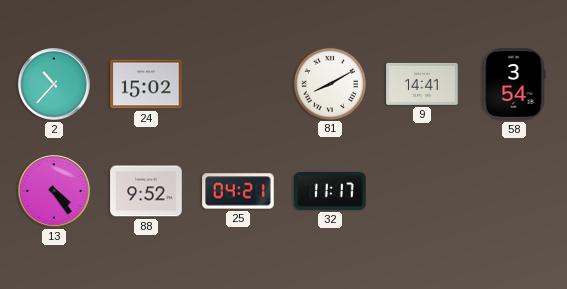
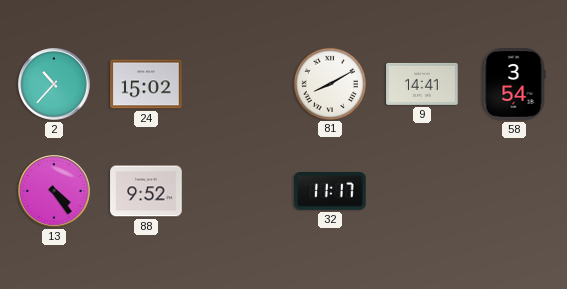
25: 04:21 -> none (238, 191)
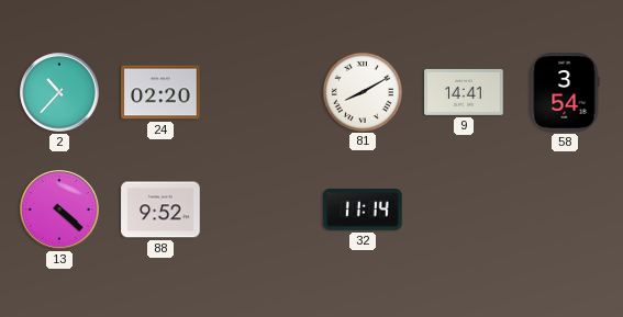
24: 15:02 -> 02:20 (160, 92)
13: 4:24 -> 4:22 (59, 210)
32: 11:17 -> 11:14 (363, 211)
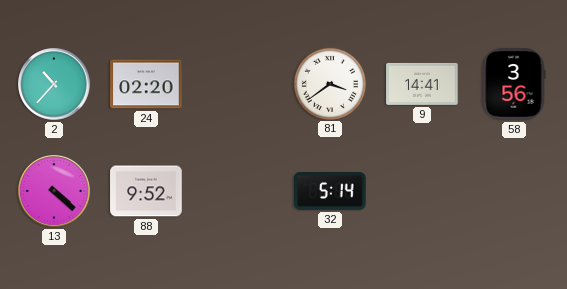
81: 8:10 -> 3:39 (329, 83)
58: 3:54 -> 3:56 (514, 84)
32: 11:14 -> 5:14 (330, 192)
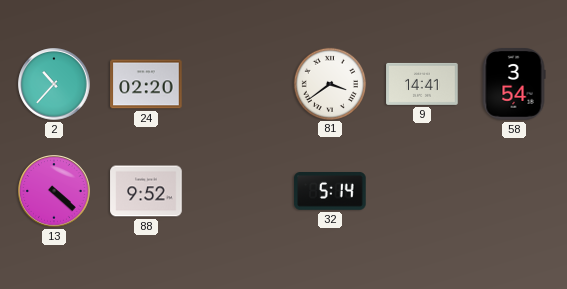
58: 3:56 -> 3:54 (514, 84)
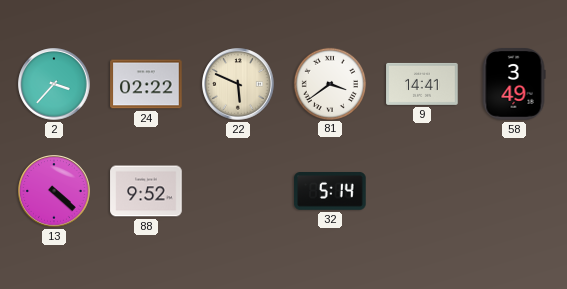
2: 10:37 -> 3:37 (54, 84)
24: 02:20 -> 02:22 (146, 84)
22: none -> 5:49 (238, 84)
58: 3:54 -> 3:49 (514, 84)
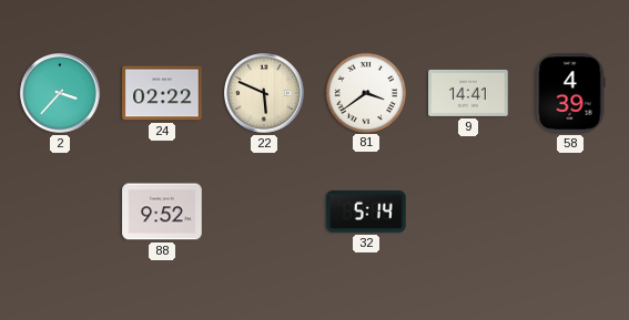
58: 3:49 -> 4:39 (570, 93)
13: 4:22 -> none (54, 191)
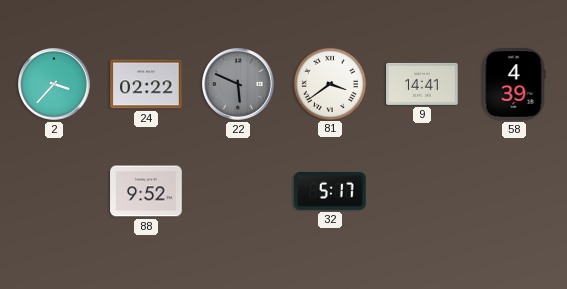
22 dial: cream -> grey (238, 84)
32: 5:14 -> 5:17 (330, 192)
